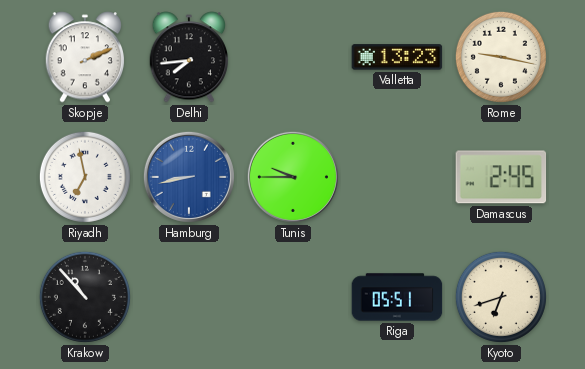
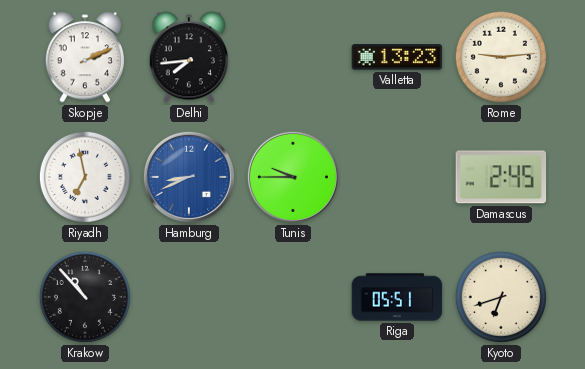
Rome: 9:17 -> 9:14 (501, 57)
Hamburg: 8:43 -> 8:41 (189, 177)
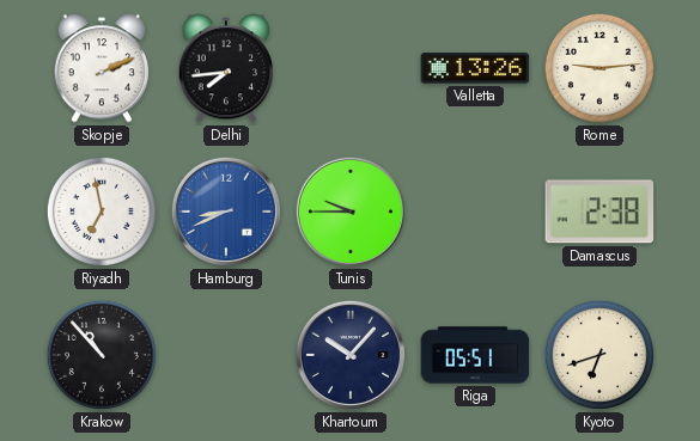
Valletta: 13:23 -> 13:26 (475, 68)
Damascus: 2:45 -> 2:38 (599, 212)
Khartoum: none -> 10:07 (351, 355)
